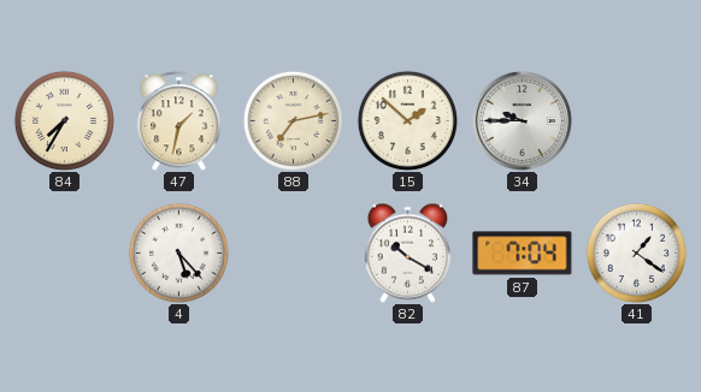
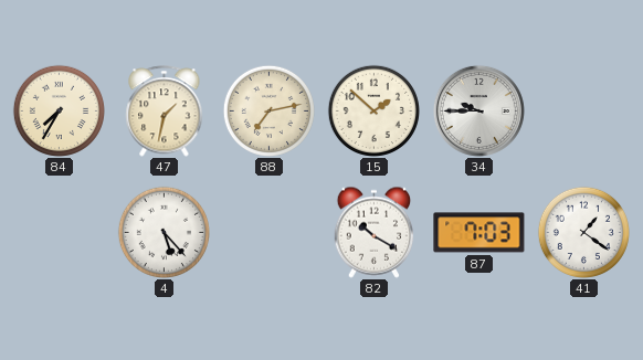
87: 7:04 -> 7:03 (479, 233)
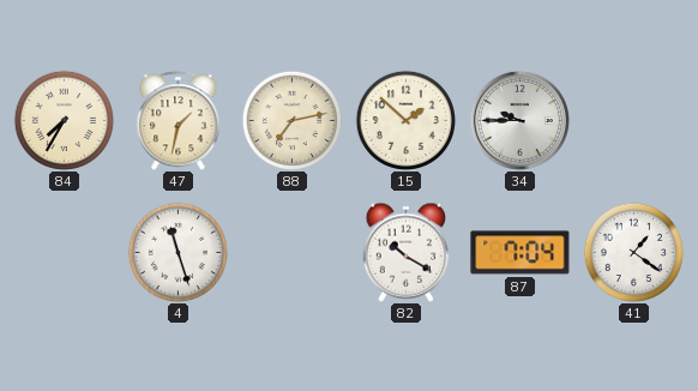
4: 5:23 -> 11:27 (177, 252)
87: 7:03 -> 7:04 (521, 253)
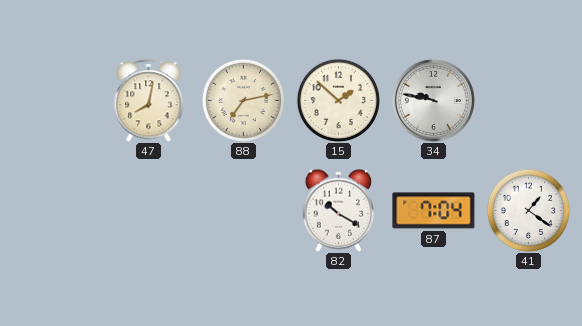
84: 7:35 -> none (64, 120)
47: 1:32 -> 8:02 (149, 101)
34: 9:45 -> 9:47 (433, 100)
4: 11:27 -> none (177, 252)
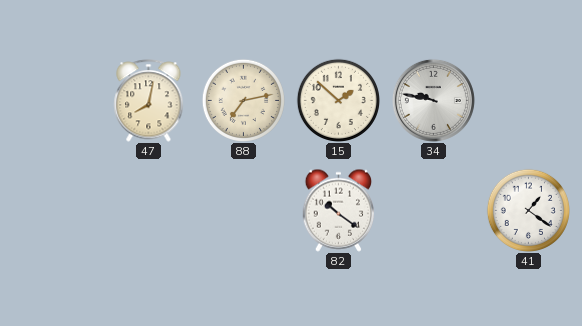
82: 10:20 -> 10:21 (339, 210)
87: 7:04 -> none (434, 211)
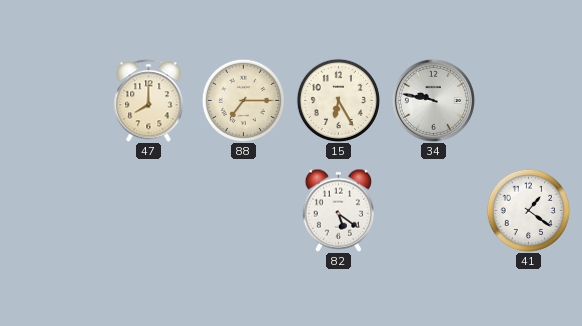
47: 8:02 -> 8:00 (149, 101)
88: 7:13 -> 7:15 (243, 100)
15: 1:52 -> 6:25 (338, 100)
82: 10:21 -> 5:21 (339, 210)
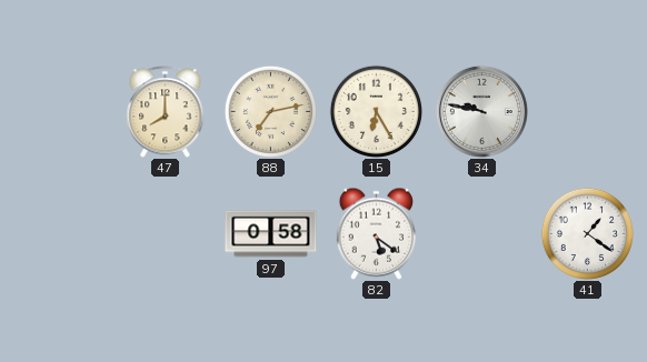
88: 7:15 -> 7:13 (270, 111)
97: none -> 0:58 (271, 234)
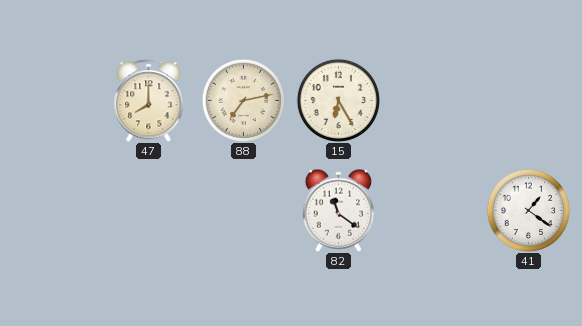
34: 9:47 -> none (481, 111)
97: 0:58 -> none (271, 234)
82: 5:21 -> 11:21 (339, 210)
